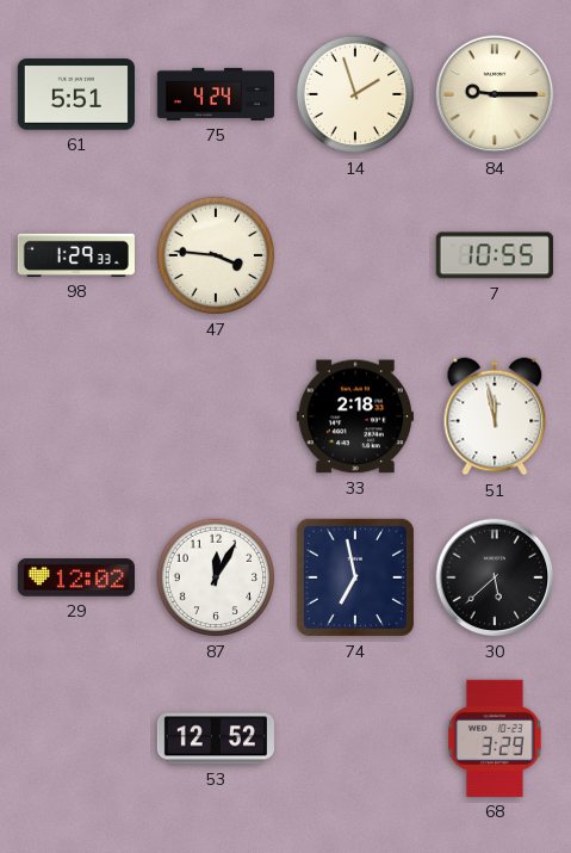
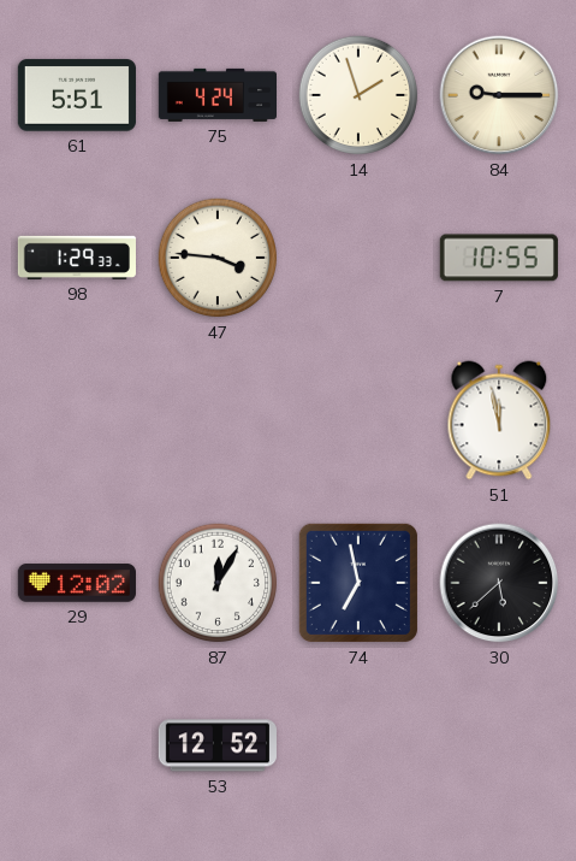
33: 2:18 -> none (355, 416)
68: 3:29 -> none (496, 738)
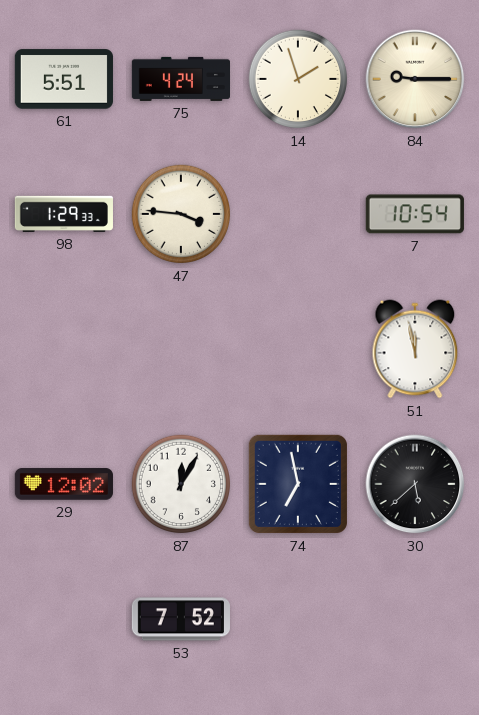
7: 10:55 -> 10:54 (415, 214)
53: 12:52 -> 7:52 (181, 619)
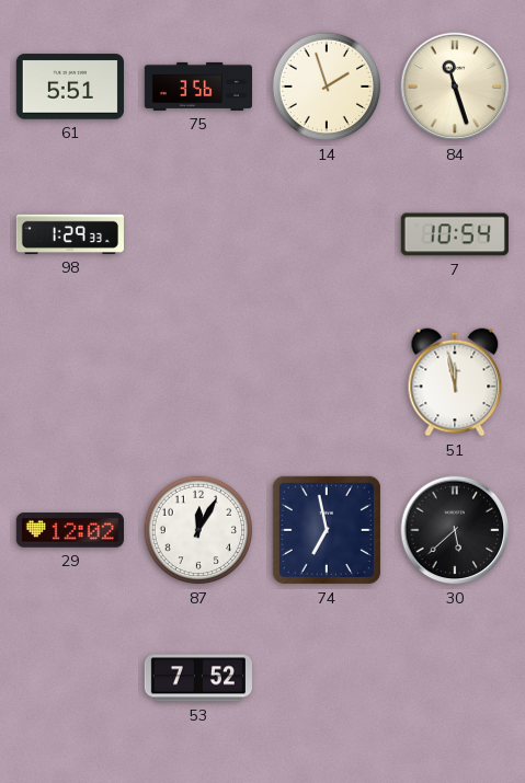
75: 4:24 -> 3:56 (197, 87)
84: 9:15 -> 11:27 (455, 87)
47: 3:46 -> none (181, 214)
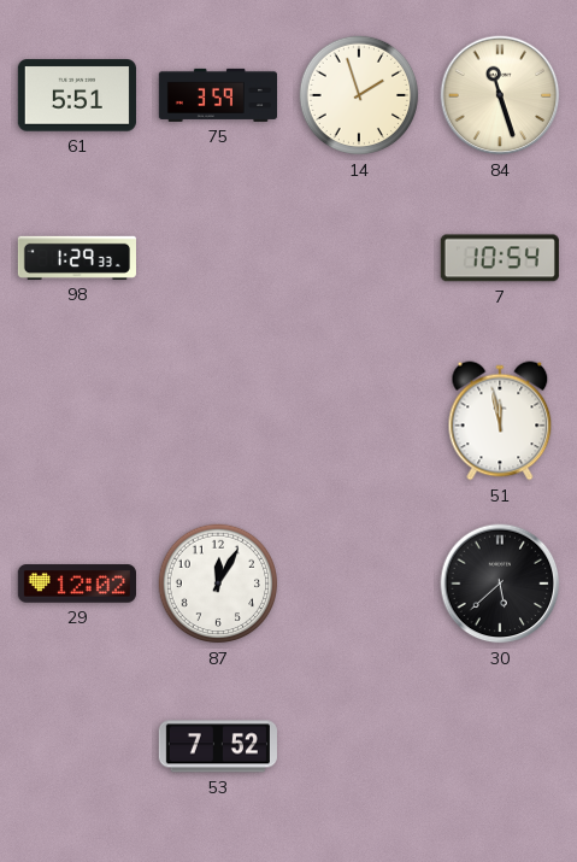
75: 3:56 -> 3:59 (217, 95)
74: 6:58 -> none (327, 530)
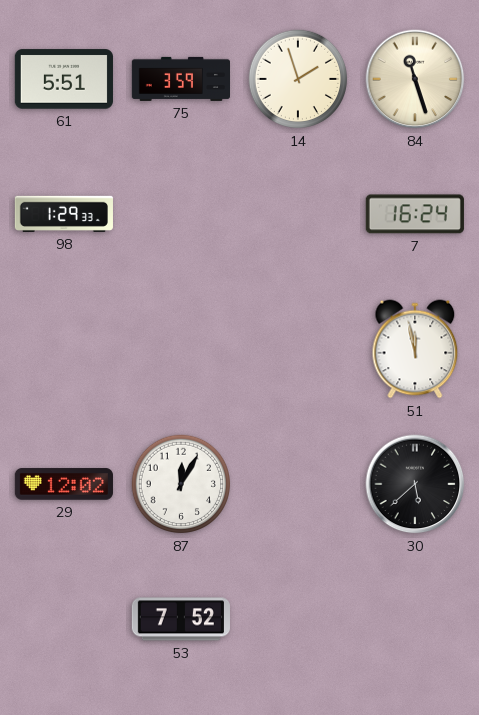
7: 10:54 -> 16:24 (415, 214)
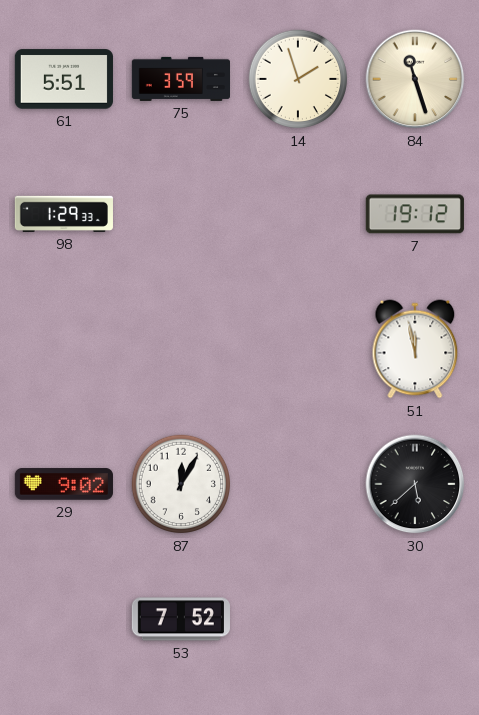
7: 16:24 -> 19:12 (415, 214)
29: 12:02 -> 9:02 (64, 484)
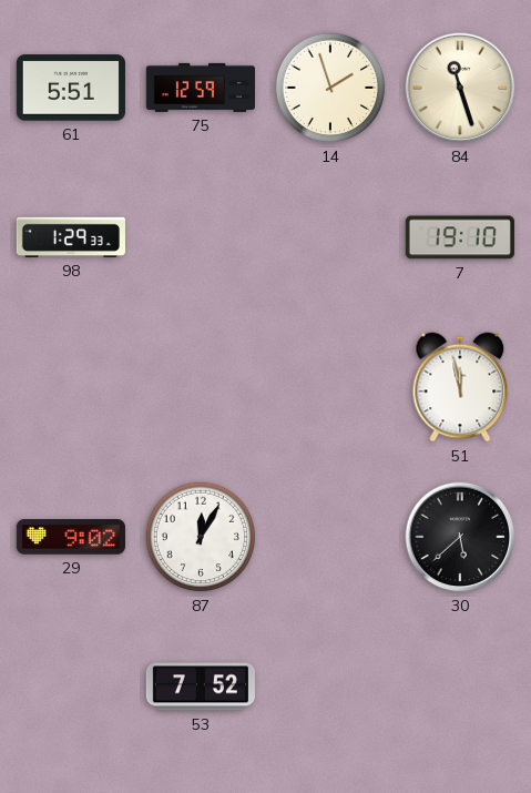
75: 3:59 -> 12:59 (200, 88)
7: 19:12 -> 19:10 (460, 237)
